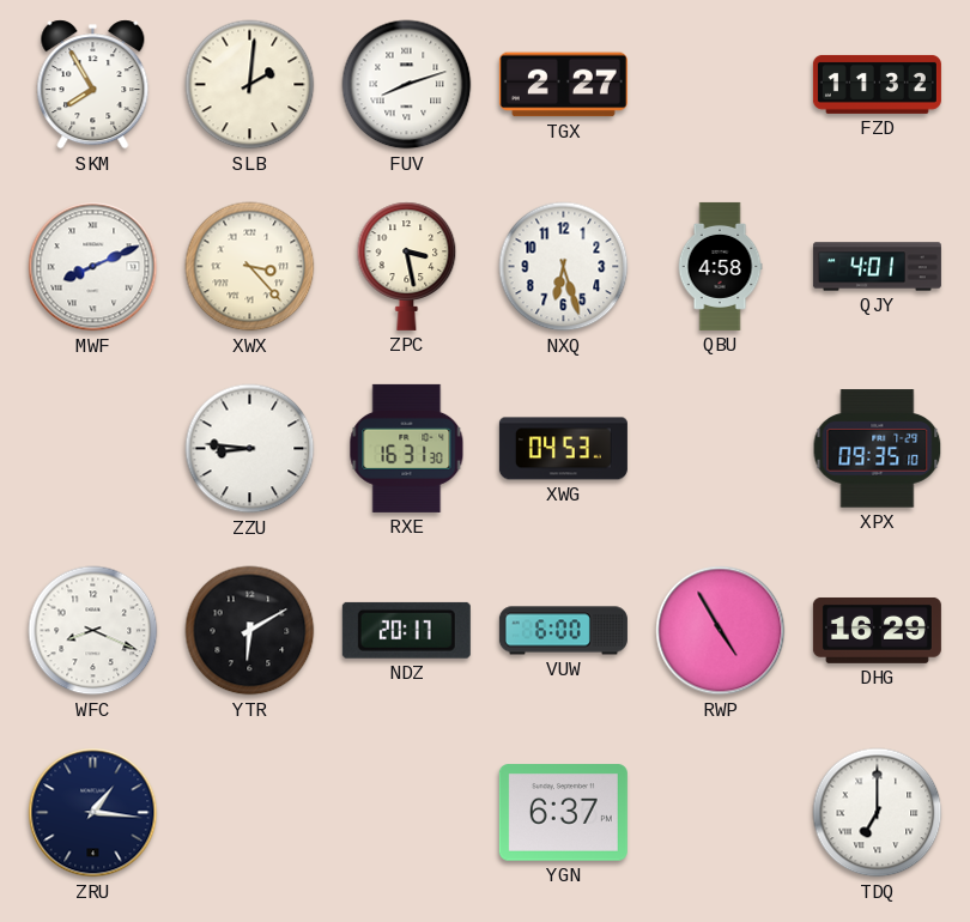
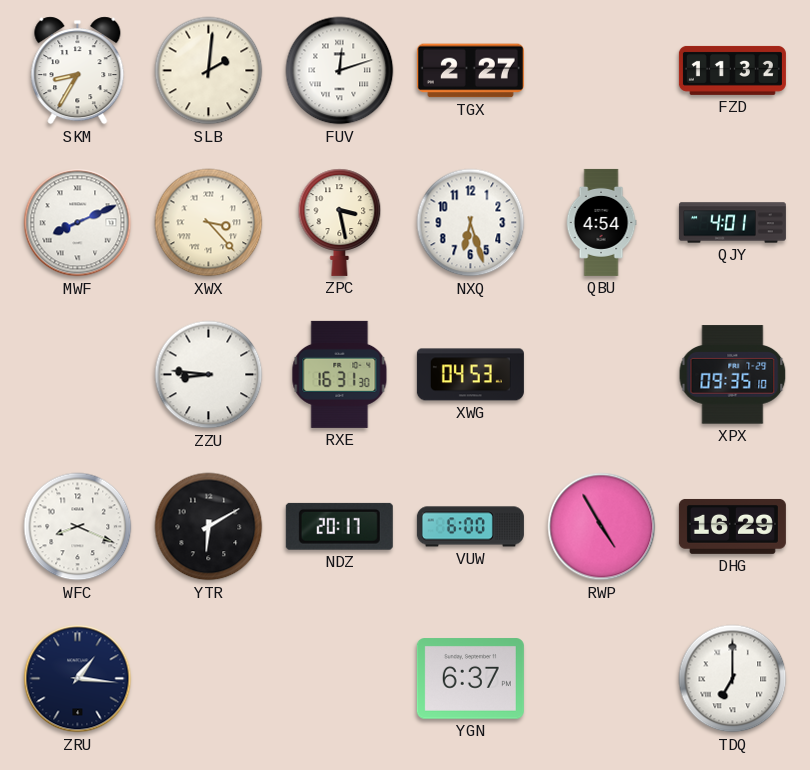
SKM: 7:55 -> 8:35 (78, 71)
FUV: 8:12 -> 12:12 (340, 71)
QBU: 4:58 -> 4:54 (601, 222)
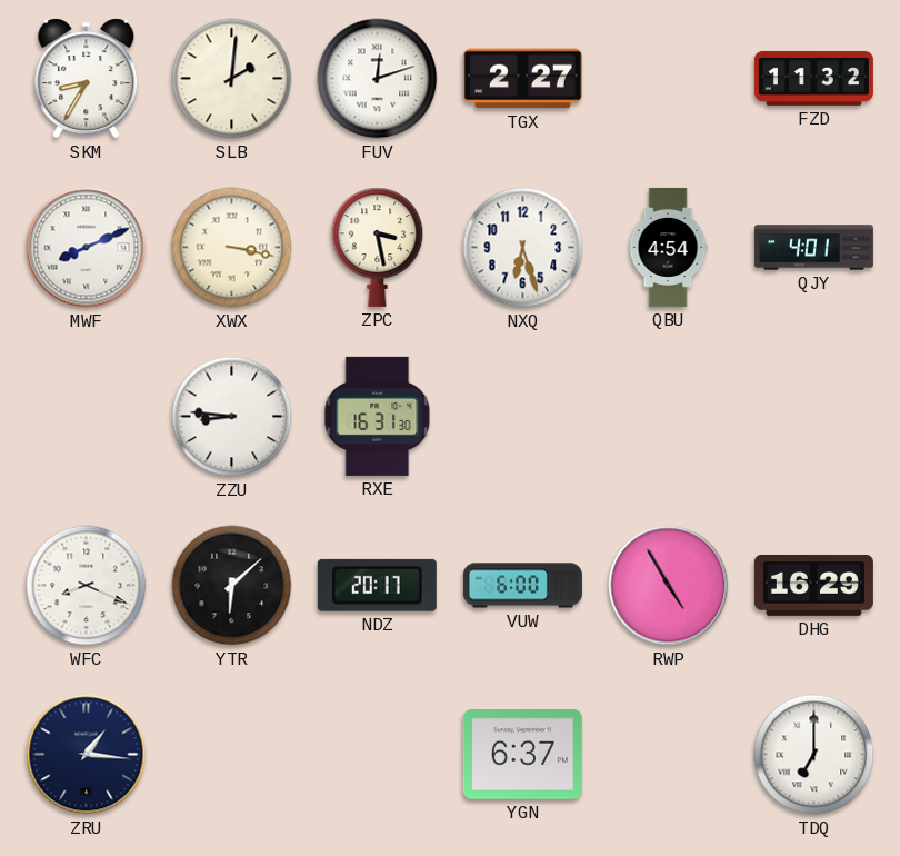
XWX: 3:23 -> 3:17 (232, 248)
XWG: 04:53 -> none (470, 375)
XPX: 09:35 -> none (733, 375)
YTR: 6:10 -> 6:08 (232, 586)
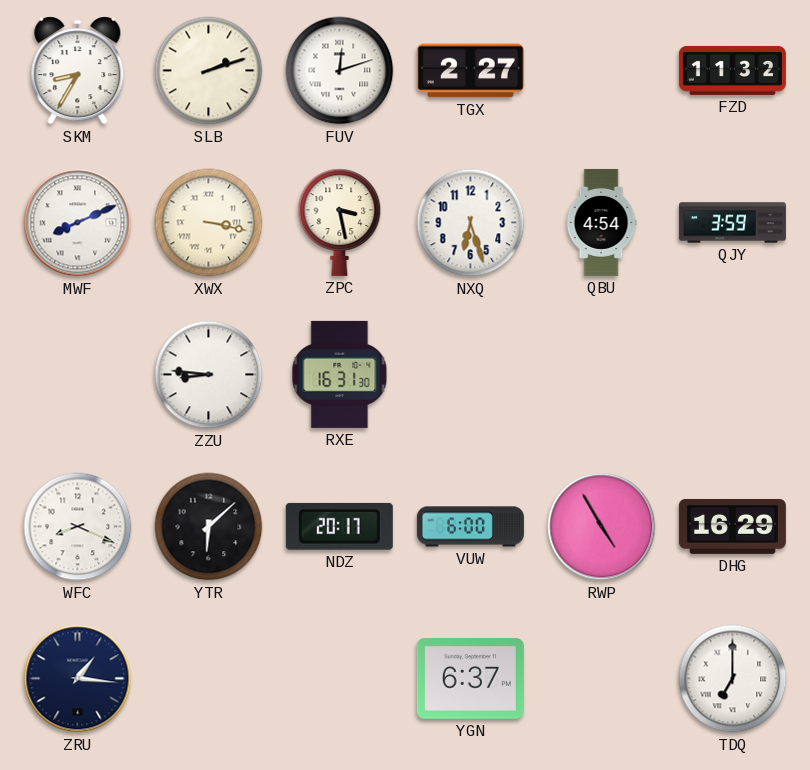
SLB: 2:01 -> 2:12 (209, 71)
QJY: 4:01 -> 3:59 (732, 223)
